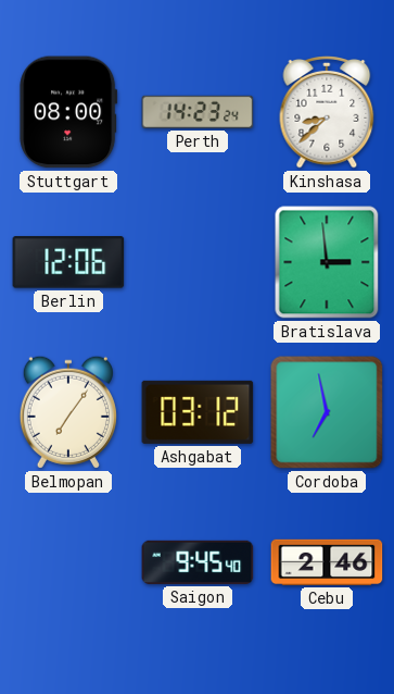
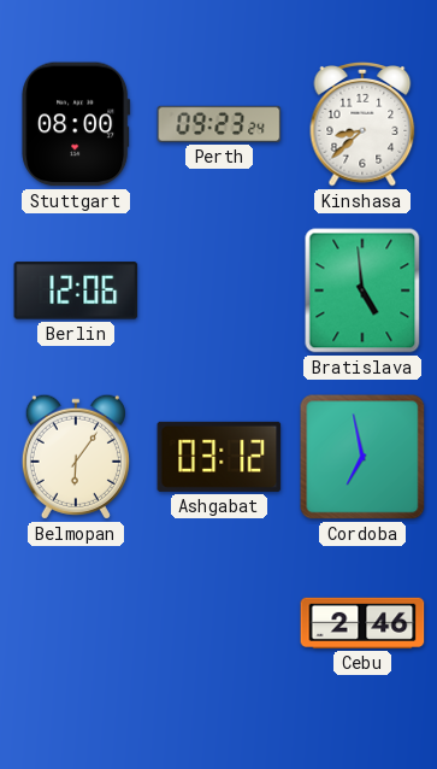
Perth: 14:23 -> 09:23 (219, 124)
Bratislava: 2:59 -> 4:59 (362, 290)
Belmopan: 7:06 -> 6:06 (76, 457)
Saigon: 9:45 -> none (198, 562)
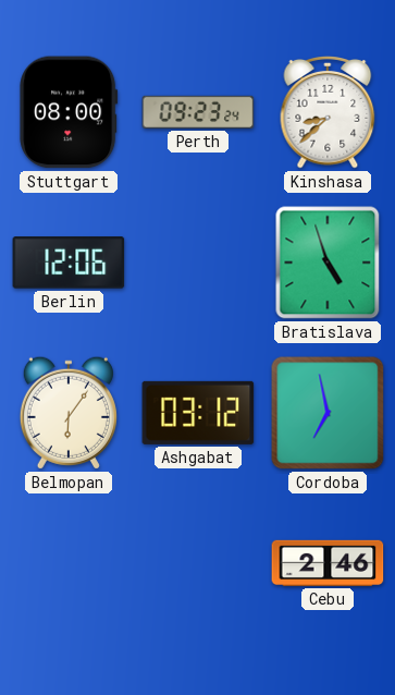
Bratislava: 4:59 -> 4:57 (328, 263)
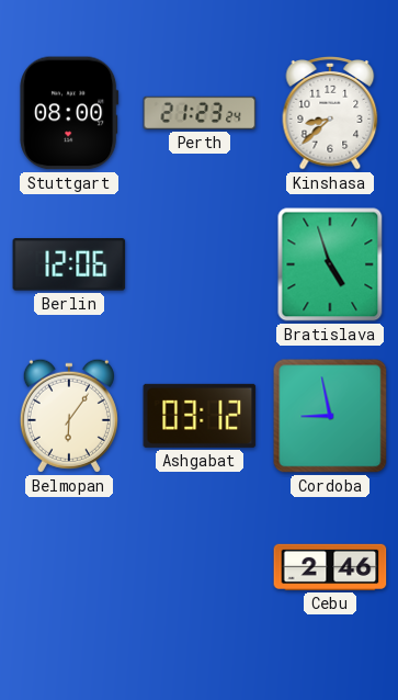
Perth: 09:23 -> 21:23 (200, 113)
Cordoba: 6:58 -> 8:58 (330, 416)
